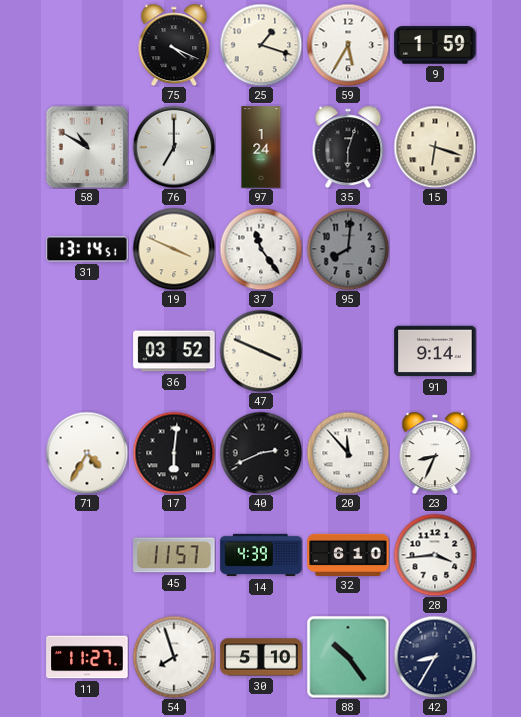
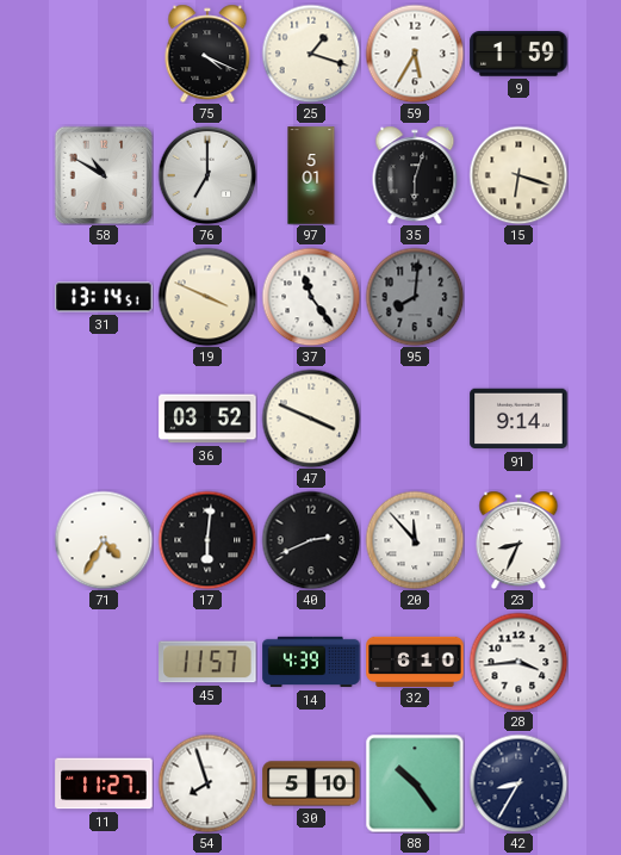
97: 1:24 -> 5:01 (311, 175)
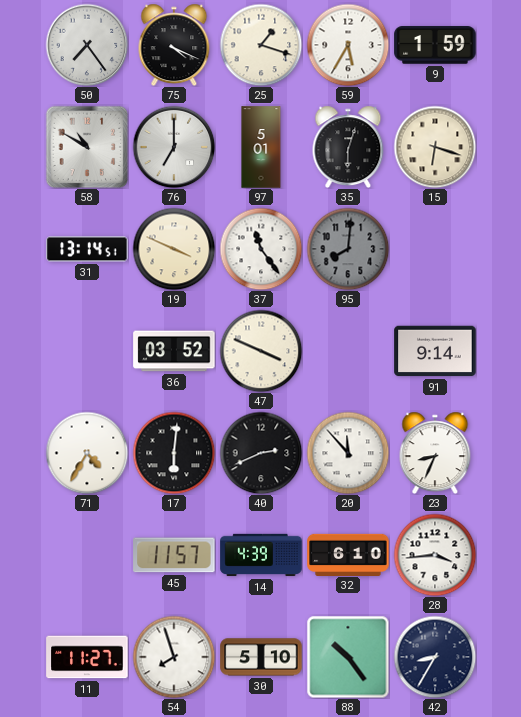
50: none -> 7:24 (87, 45)
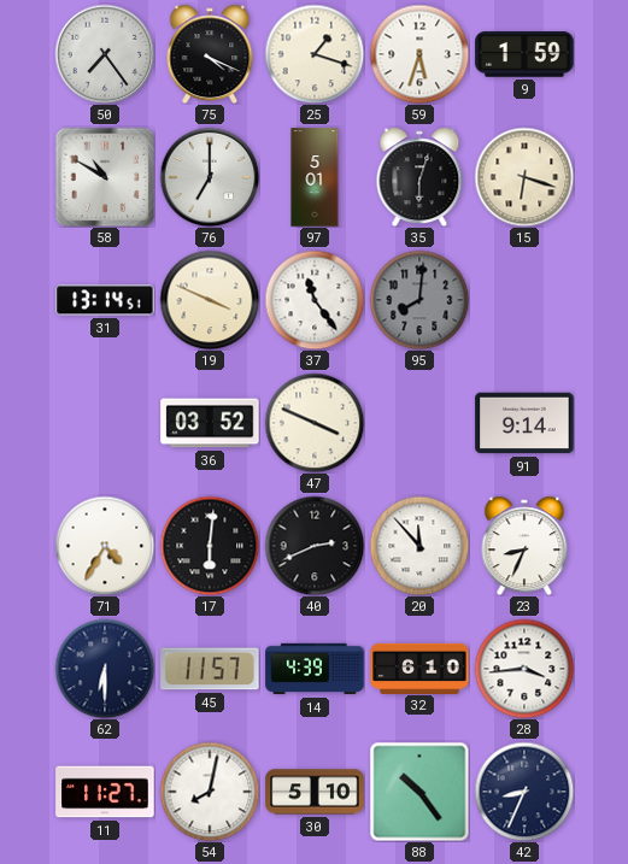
59: 5:35 -> 5:33 (419, 54)
62: none -> 6:30 (105, 669)
54: 7:57 -> 8:02 (210, 792)
42: 8:35 -> 8:34 (524, 792)
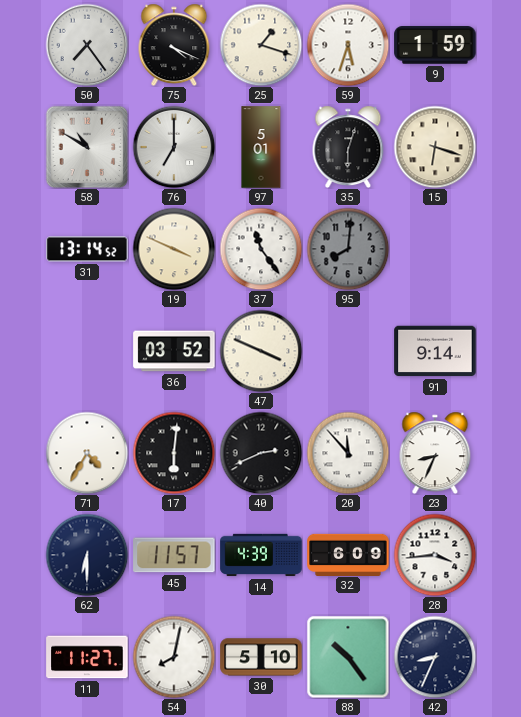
31: 13:14:51 -> 13:14:52 (87, 249)
32: 6:10 -> 6:09 (348, 554)
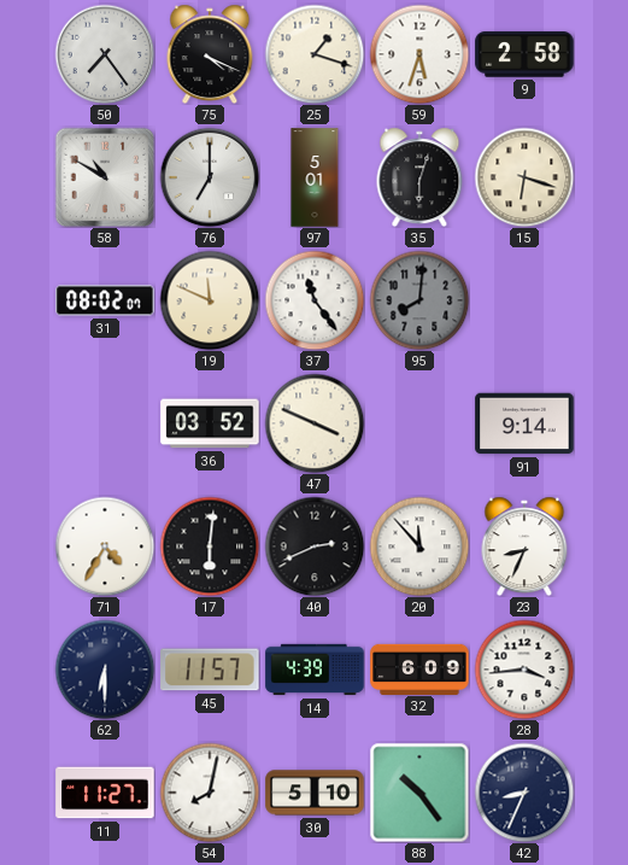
9: 1:59 -> 2:58 (524, 54)
31: 13:14 -> 08:02 (105, 300)
19: 3:49 -> 11:49 (210, 300)
